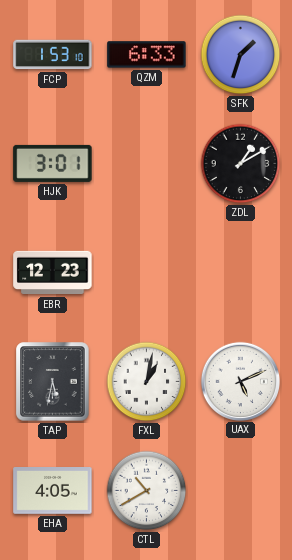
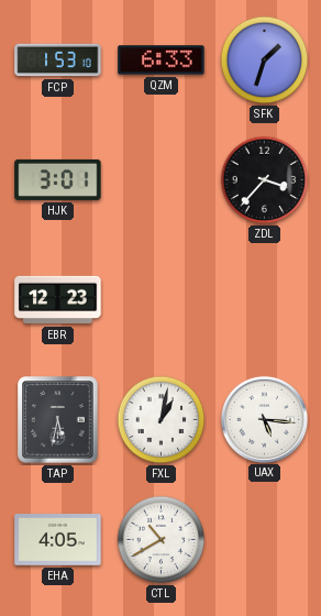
ZDL: 1:10 -> 3:37 (265, 180)
UAX: 5:11 -> 5:16 (264, 419)
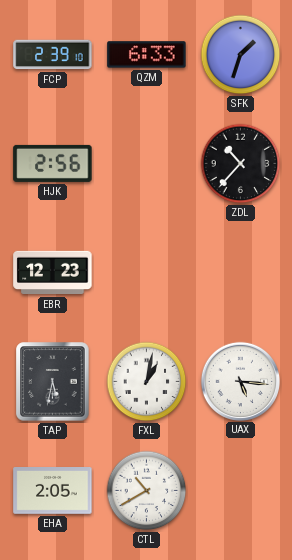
FCP: 1:53 -> 2:39 (53, 55)
HJK: 3:01 -> 2:56 (53, 163)
ZDL: 3:37 -> 10:37 (241, 164)
EHA: 4:05 -> 2:05 (53, 491)
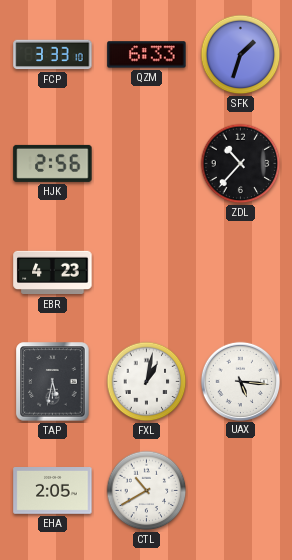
FCP: 2:39 -> 3:33 (53, 55)
EBR: 12:23 -> 4:23 (53, 273)
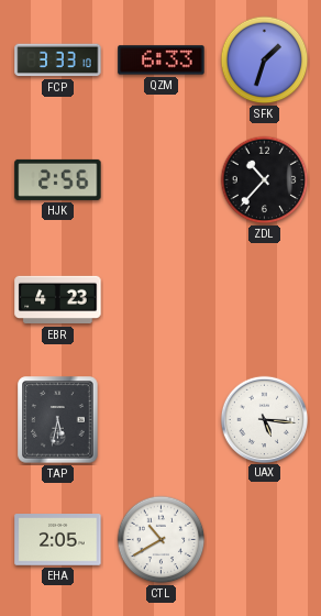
FXL: 1:02 -> none (147, 382)
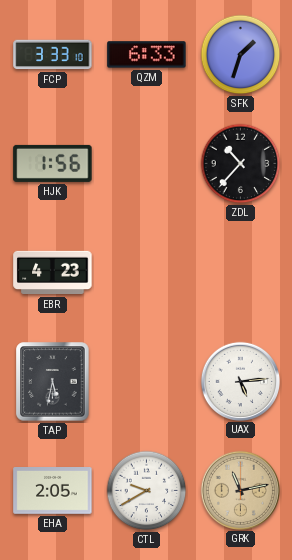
HJK: 2:56 -> 1:56 (53, 163)
UAX: 5:16 -> 5:14 (240, 381)
CTL: 10:40 -> 9:40 (147, 491)
GRK: none -> 11:13 (240, 490)
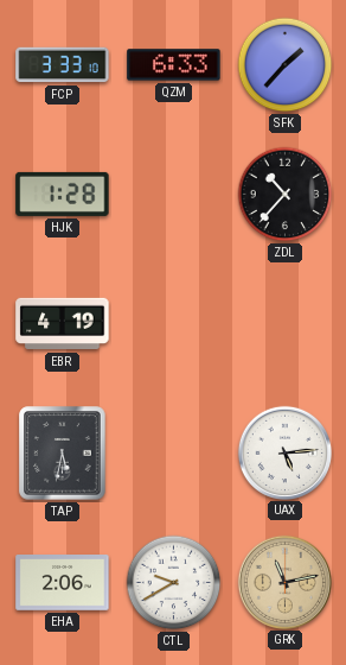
SFK: 1:33 -> 1:37 (286, 65)
HJK: 1:56 -> 1:28 (63, 194)
EBR: 4:23 -> 4:19 (63, 324)
EHA: 2:05 -> 2:06 (63, 583)
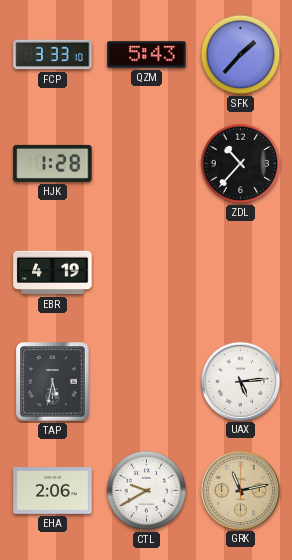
QZM: 6:33 -> 5:43 (147, 55)
